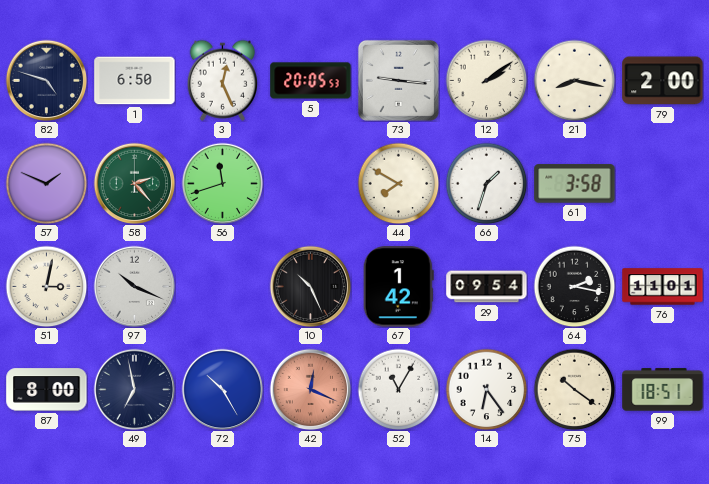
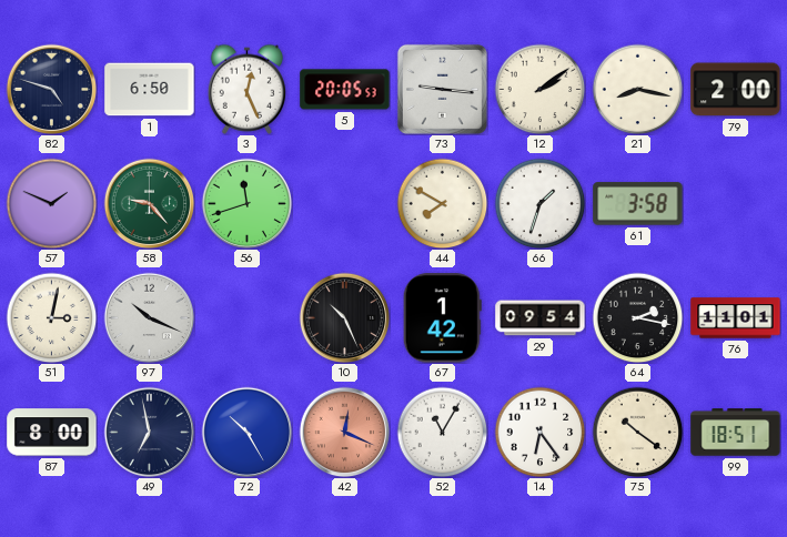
58: 2:23 -> 9:23 (149, 203)
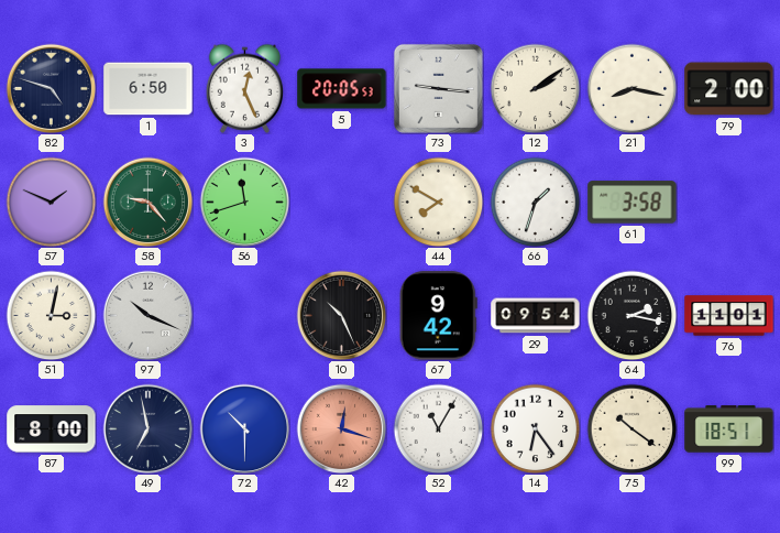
67: 1:42 -> 9:42 (438, 316)
72: 10:25 -> 10:30 (244, 428)
42: 12:19 -> 12:18 (341, 428)
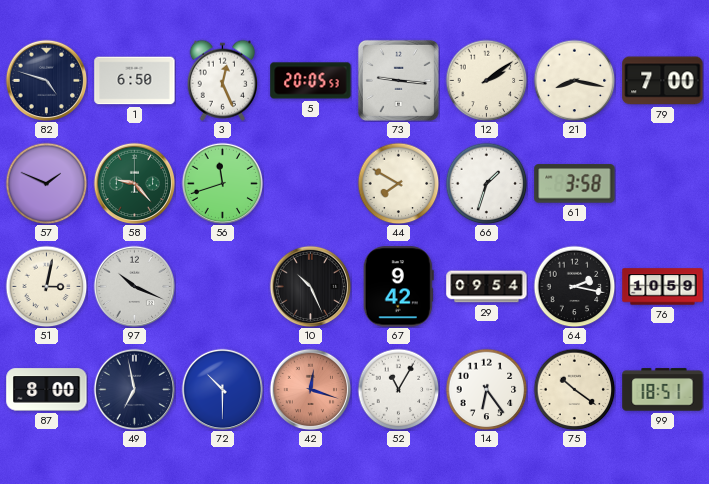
79: 2:00 -> 7:00 (663, 81)
76: 11:01 -> 10:59 (663, 287)
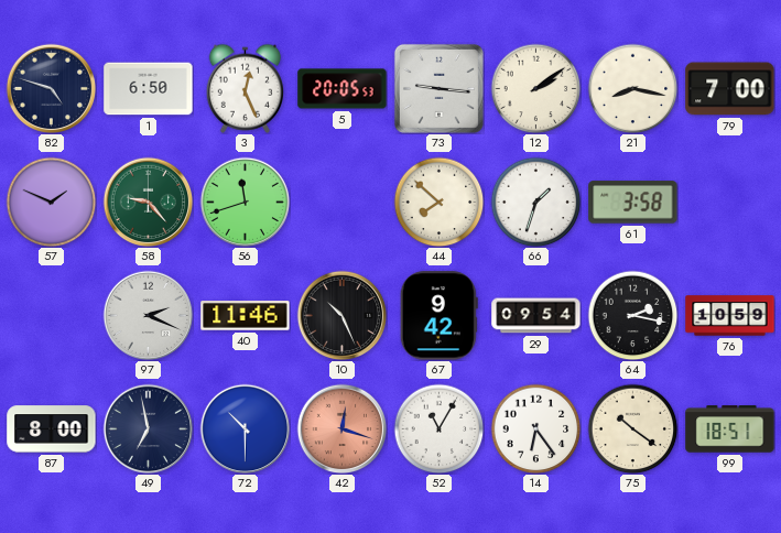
44: 7:50 -> 7:52 (438, 202)
51: 3:02 -> none (46, 286)
97: 10:19 -> 2:19 (148, 315)
40: none -> 11:46 (246, 316)
